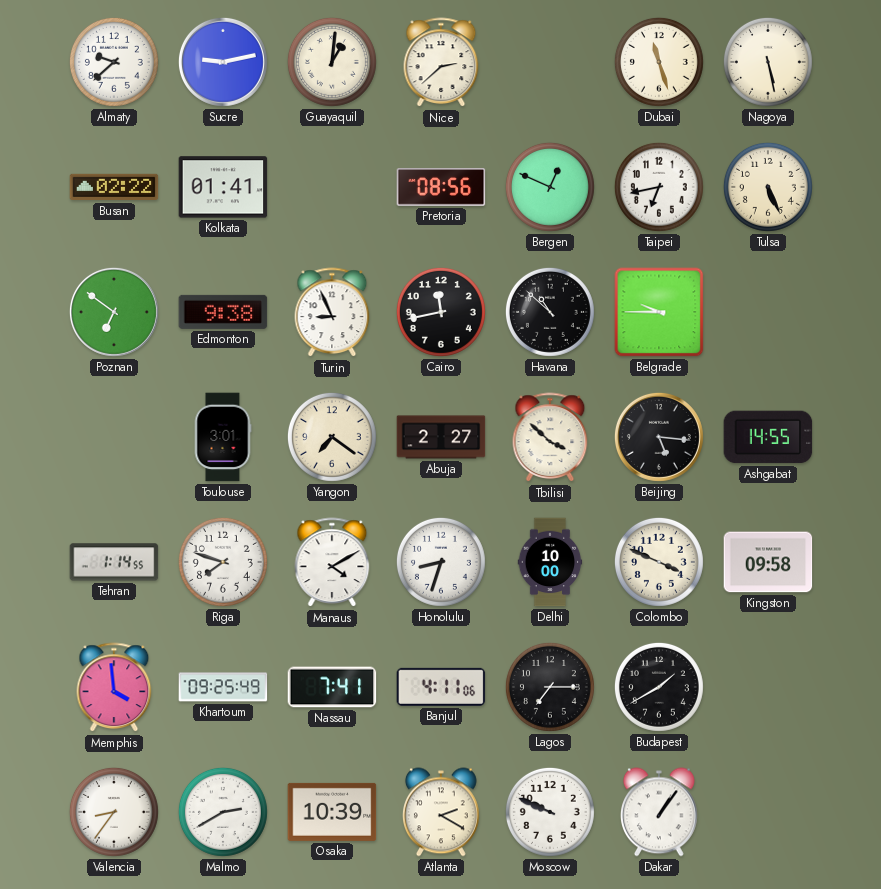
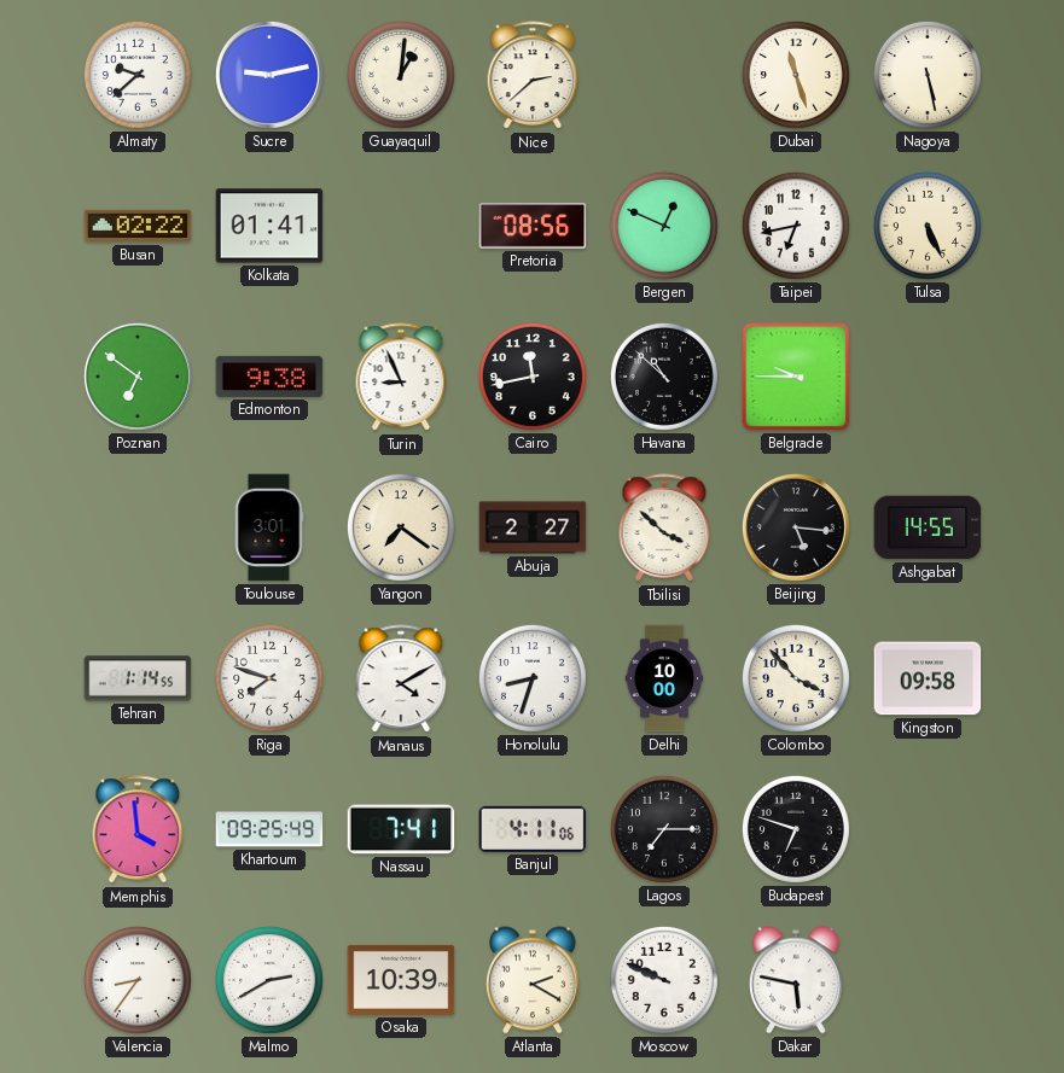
Colombo: 3:49 -> 3:53 (796, 678)
Budapest: 1:40 -> 6:48 (796, 829)
Dakar: 1:06 -> 5:47 (796, 980)
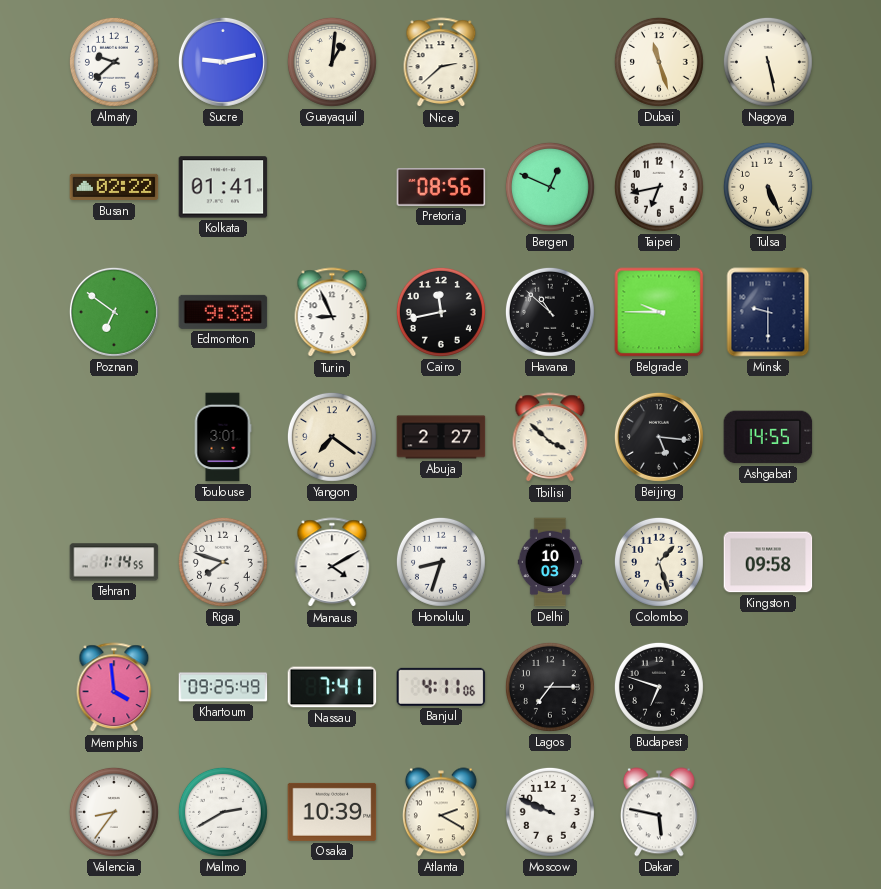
Minsk: none -> 9:30 (768, 312)
Delhi: 10:00 -> 10:03 (550, 562)
Colombo: 3:53 -> 1:27 (659, 562)
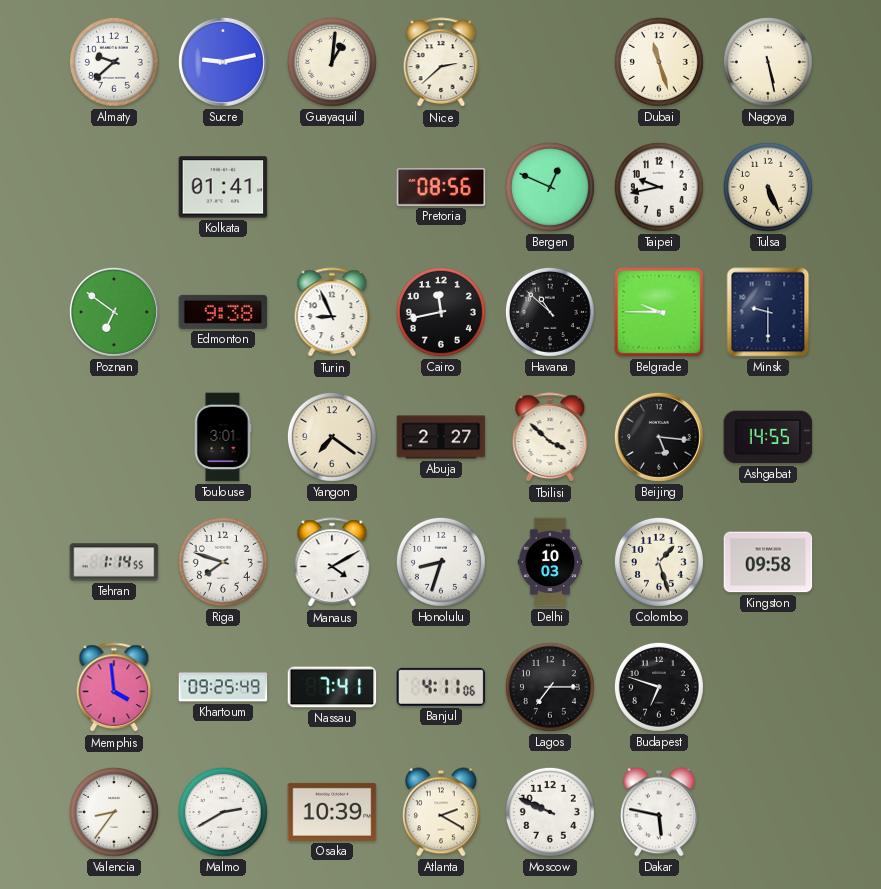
Busan: 02:22 -> none (114, 187)
Taipei: 6:43 -> 9:43 (659, 187)
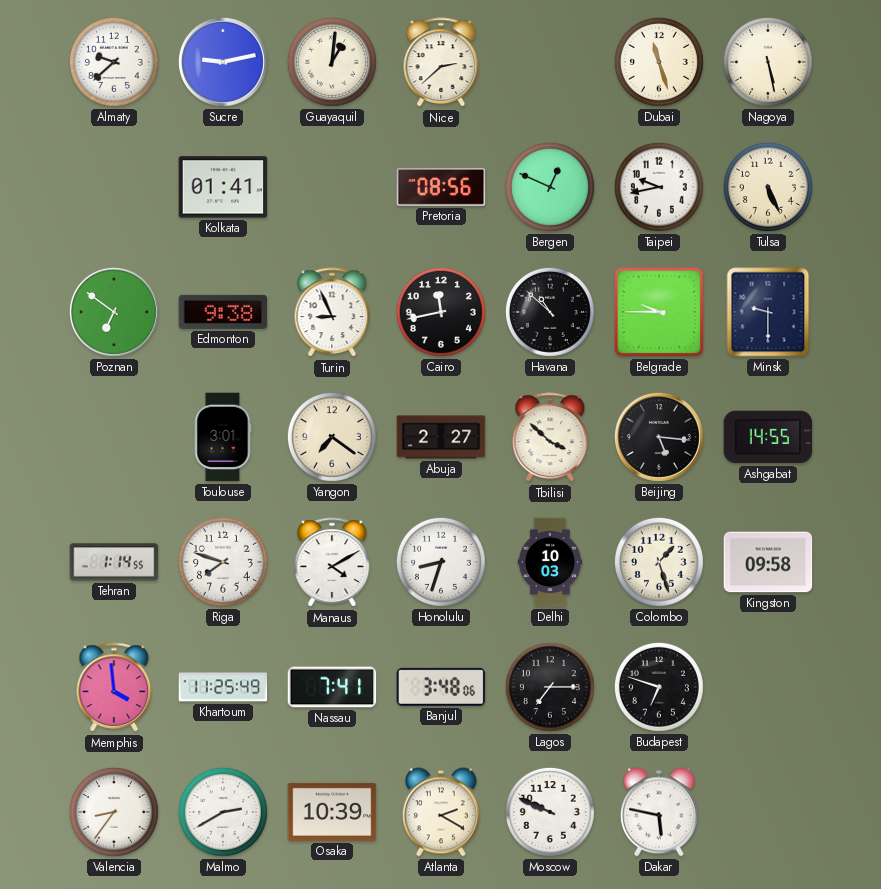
Khartoum: 09:25 -> 11:25 (223, 687)
Banjul: 4:11 -> 3:48 (441, 687)
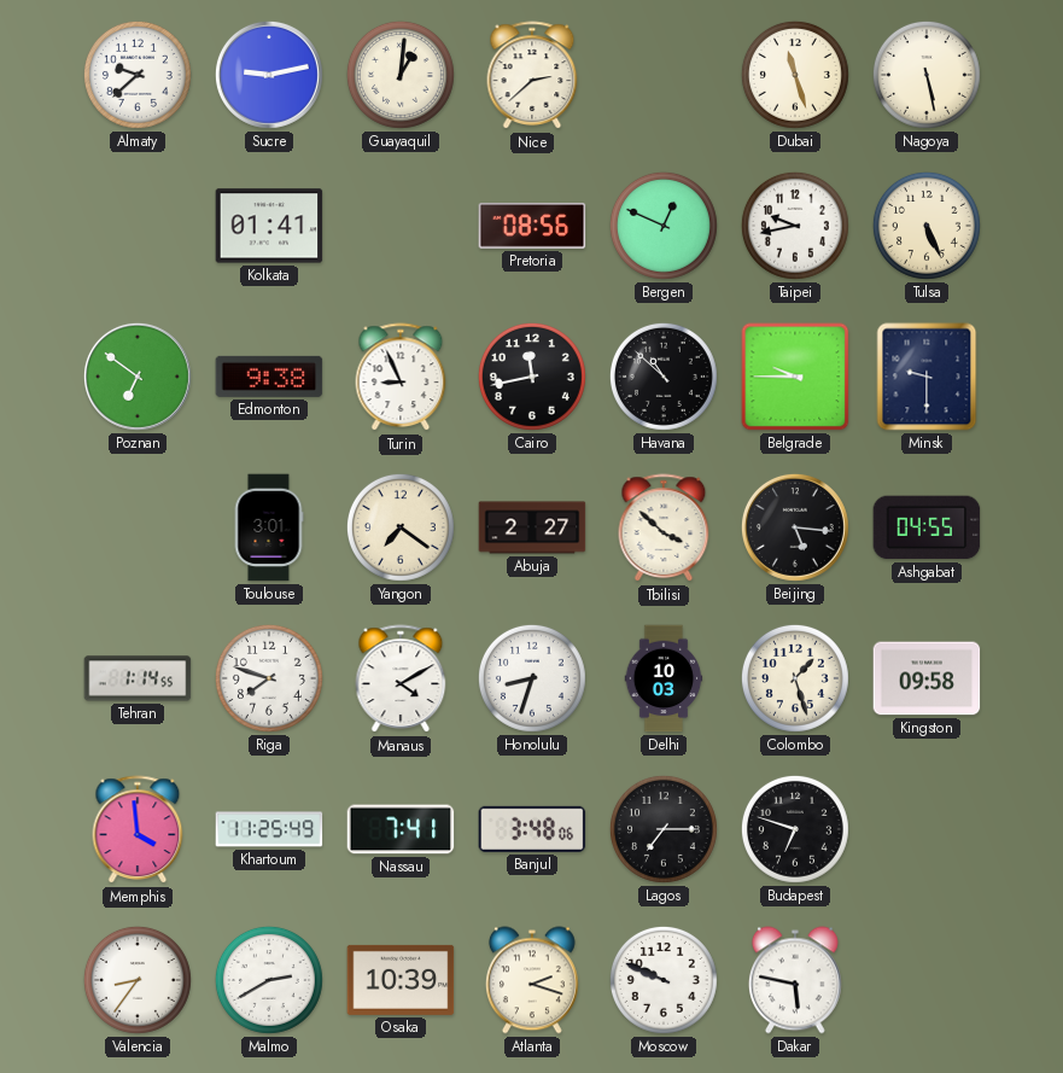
Ashgabat: 14:55 -> 04:55 (927, 527)
Atlanta: 2:20 -> 2:18 (532, 980)
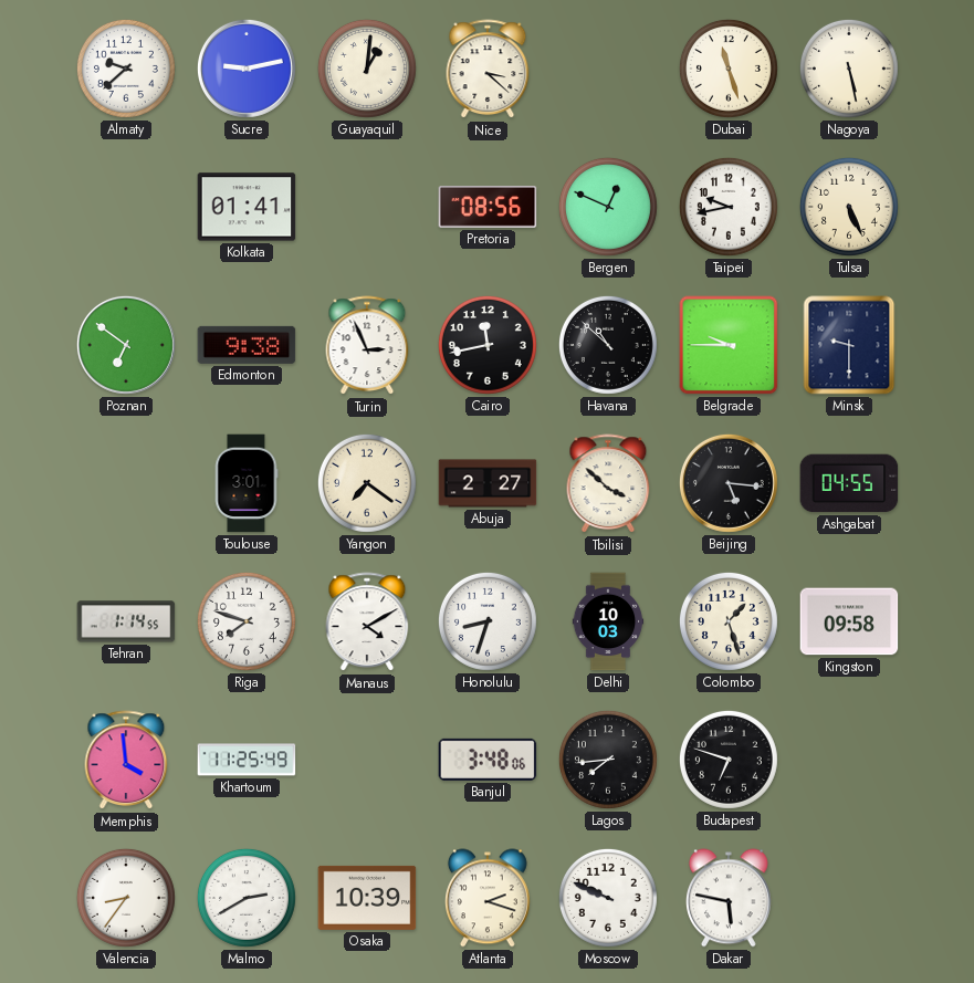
Nice: 2:38 -> 3:22 (488, 70)
Turin: 8:56 -> 2:56 (367, 346)
Nassau: 7:41 -> none (401, 829)
Lagos: 7:15 -> 7:44 (608, 760)
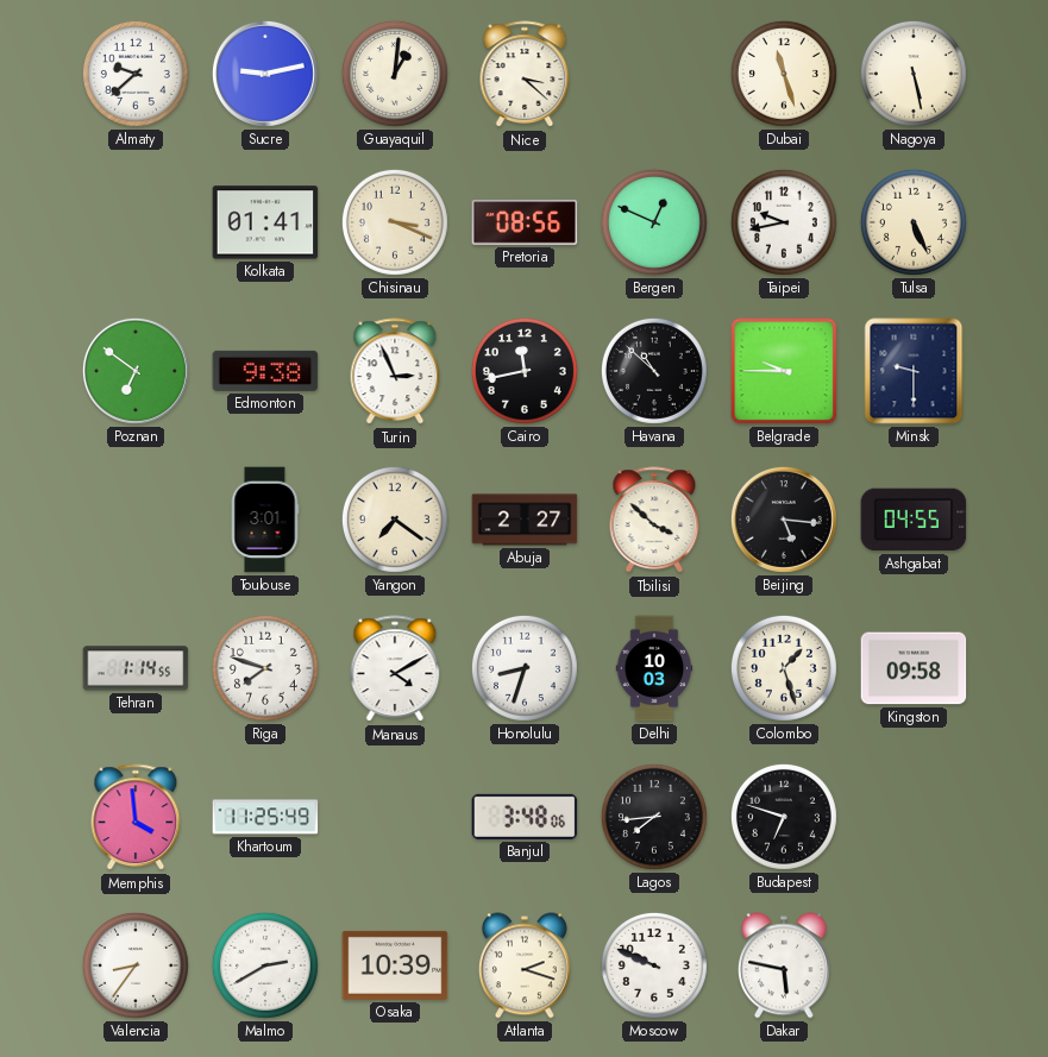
Chisinau: none -> 3:19 (395, 222)
